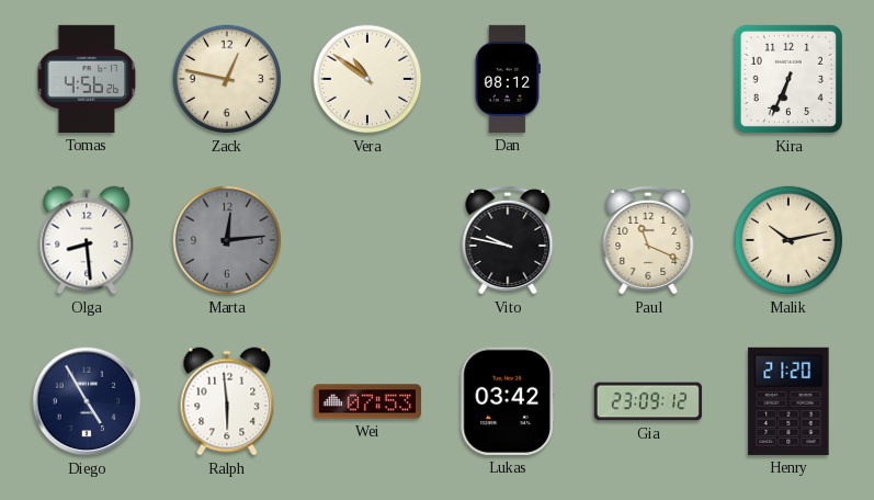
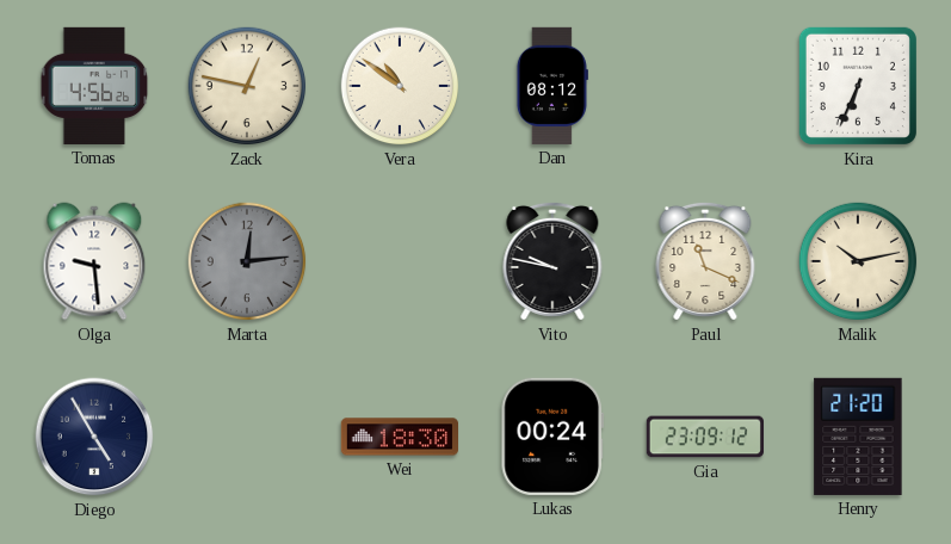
Olga: 8:29 -> 9:29 (94, 261)
Ralph: 5:59 -> none (227, 401)
Wei: 07:53 -> 18:30 (399, 437)
Lukas: 03:42 -> 00:24 (551, 437)
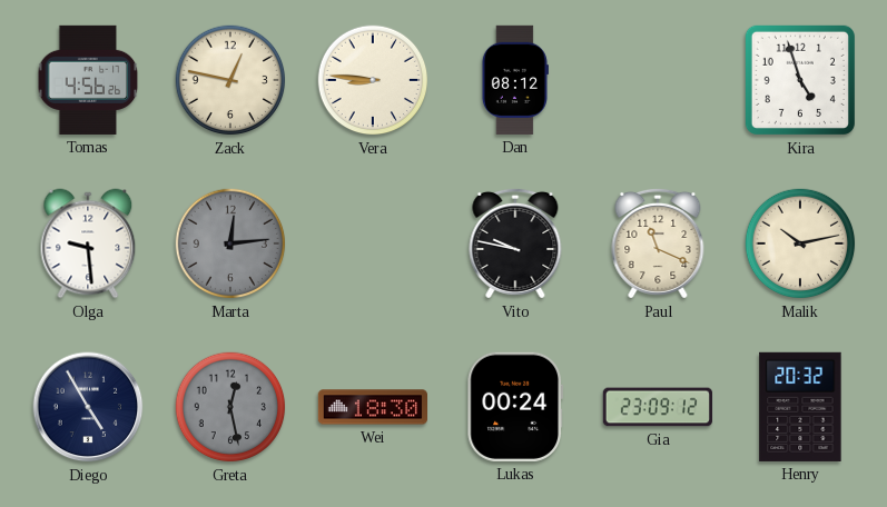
Vera: 10:51 -> 8:46 (373, 80)
Kira: 6:34 -> 4:57 (800, 80)
Greta: none -> 12:28 (230, 407)
Henry: 21:20 -> 20:32 (800, 407)
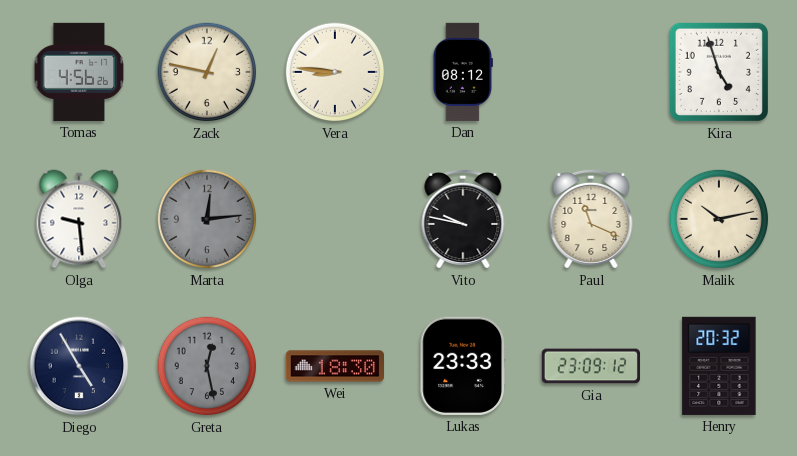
Lukas: 00:24 -> 23:33 (462, 366)
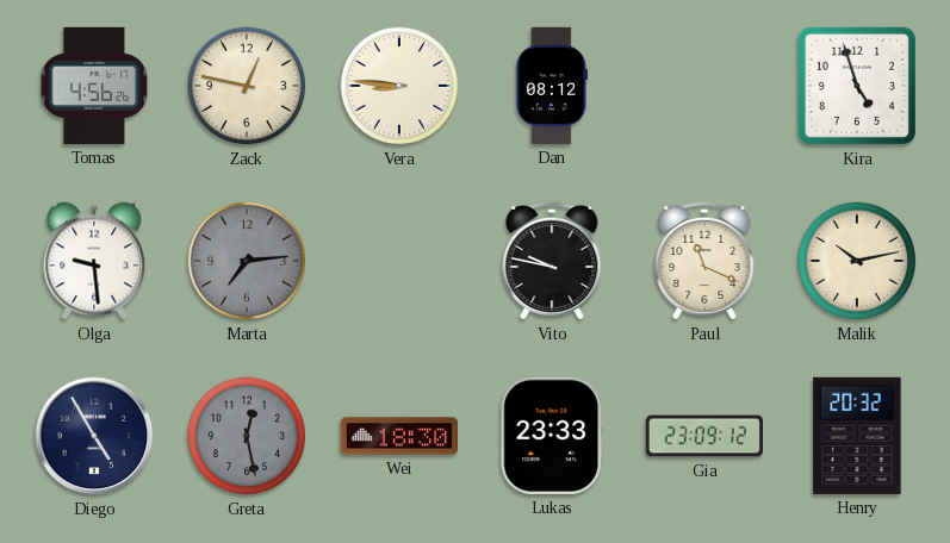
Marta: 12:14 -> 7:14 (247, 261)
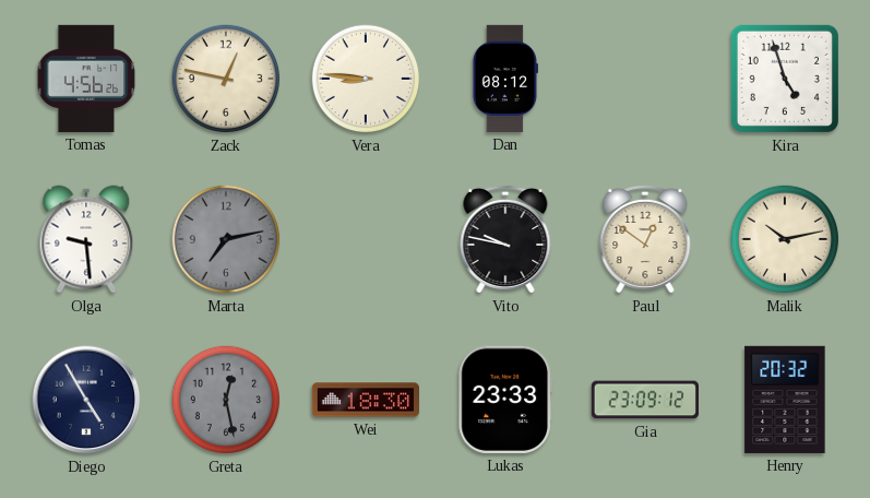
Marta: 7:14 -> 7:13 (226, 239)
Paul: 11:19 -> 12:51 (645, 239)
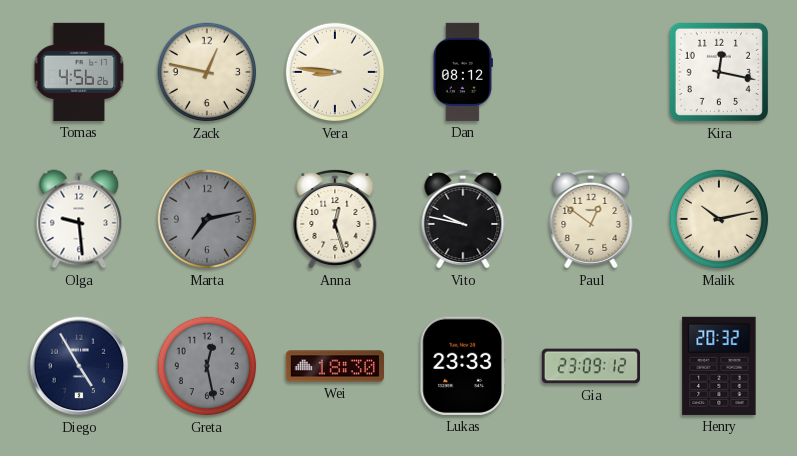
Kira: 4:57 -> 12:17 (719, 72)
Anna: none -> 12:27 (335, 219)
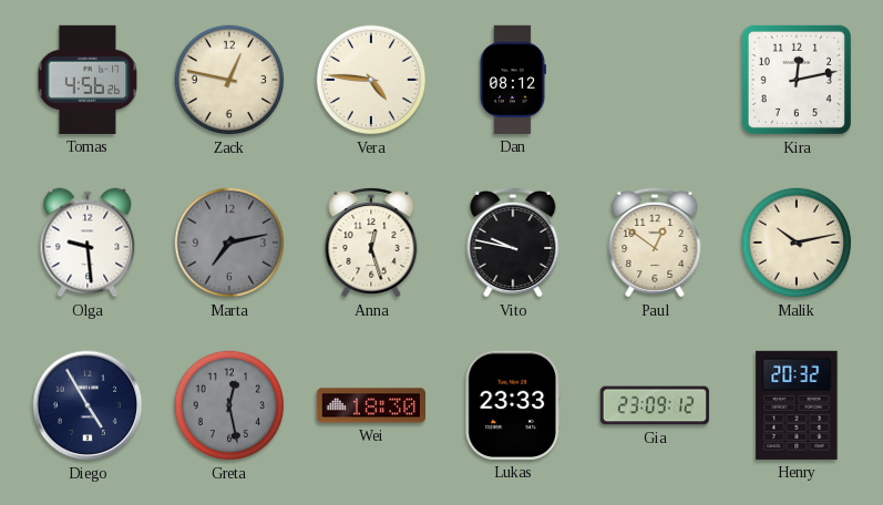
Vera: 8:46 -> 4:46 (371, 80)
Kira: 12:17 -> 12:13 (797, 80)
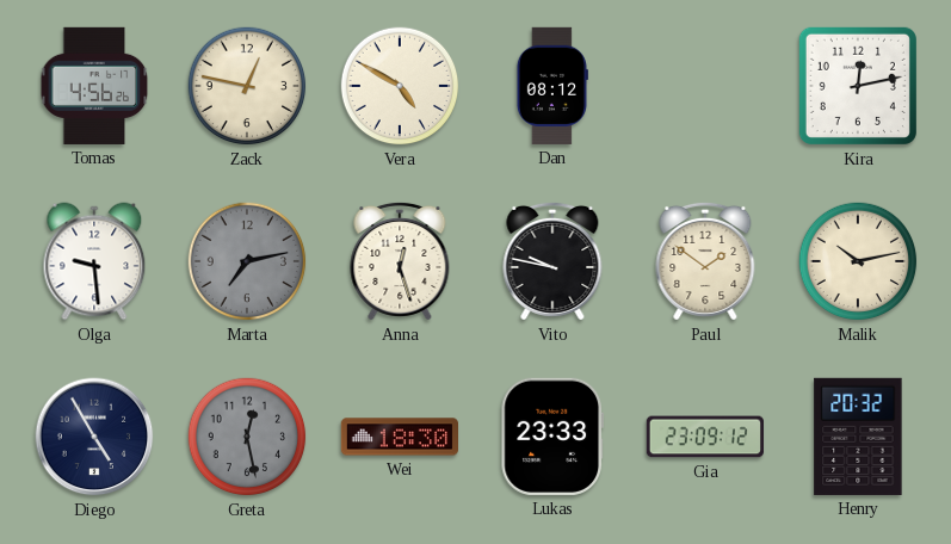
Vera: 4:46 -> 4:50 (400, 86)
Paul: 12:51 -> 1:51 (705, 261)
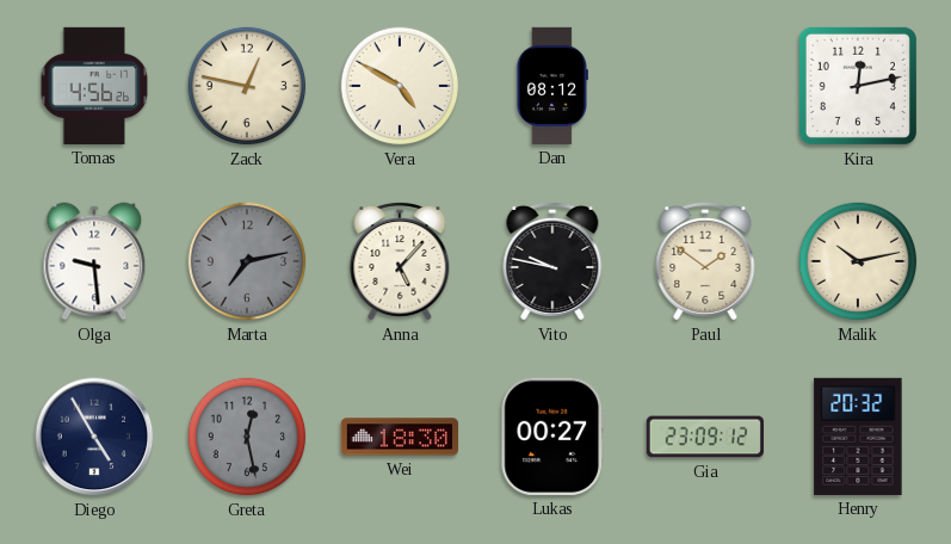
Anna: 12:27 -> 5:07 (400, 261)
Lukas: 23:33 -> 00:27 (551, 437)
